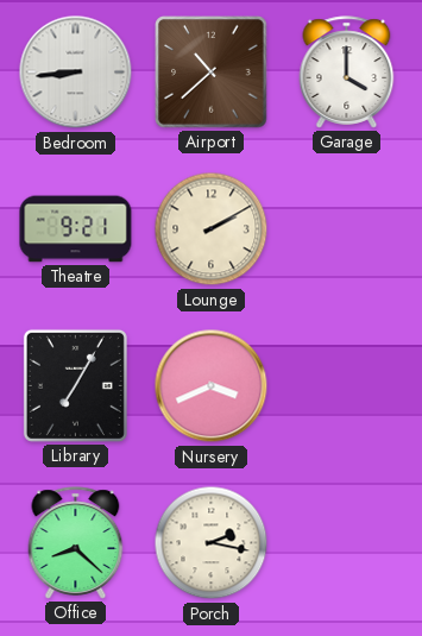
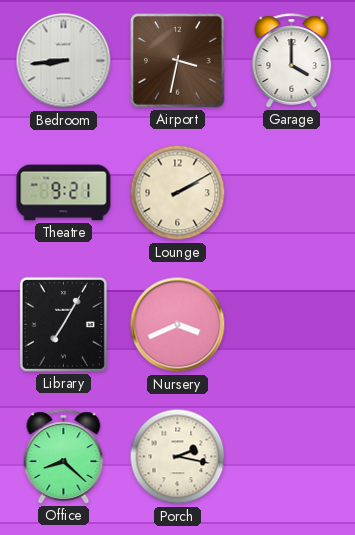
Airport: 10:38 -> 3:32 (178, 61)
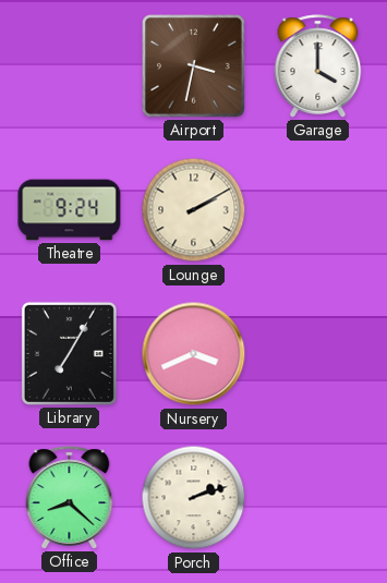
Bedroom: 8:44 -> none (64, 61)
Theatre: 9:21 -> 9:24 (70, 210)
Porch: 2:17 -> 2:12 (194, 498)
